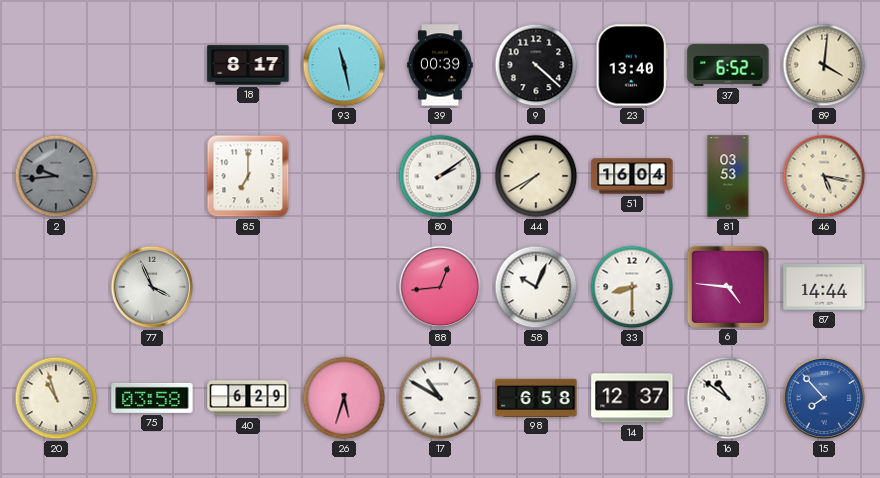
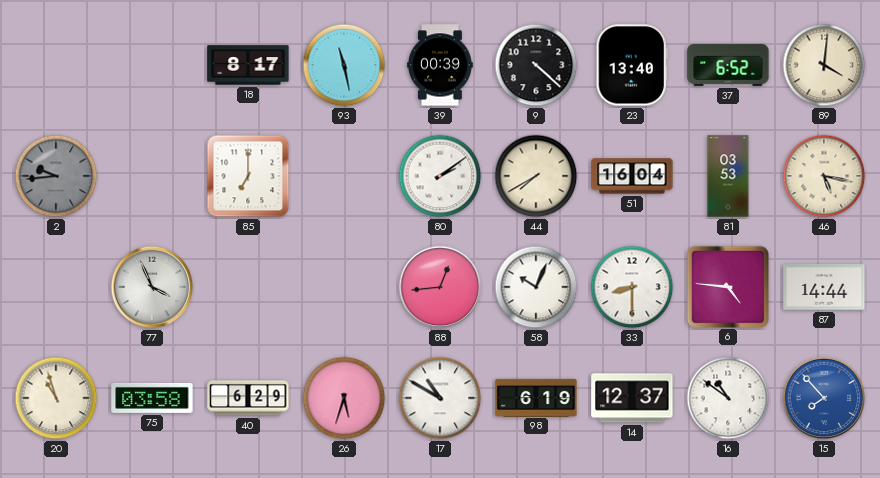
98: 6:58 -> 6:19 (536, 397)
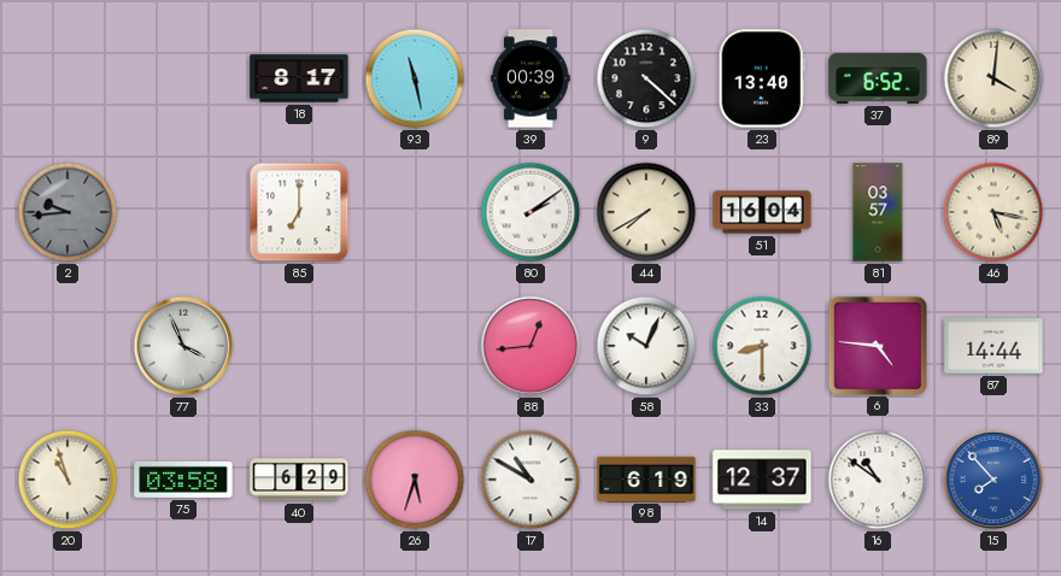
81: 03:53 -> 03:57 (878, 212)
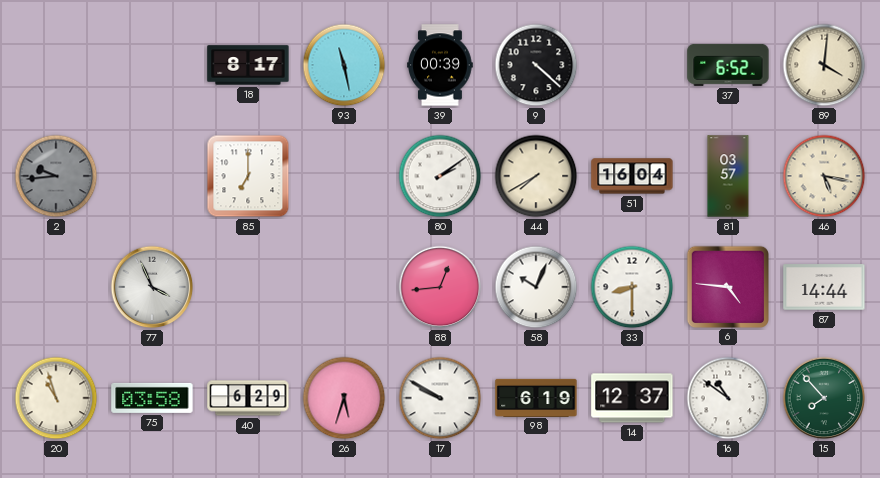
23: 13:40 -> none (762, 78)
17: 10:50 -> 9:50 (440, 398)
15 dial: blue -> green (824, 398)
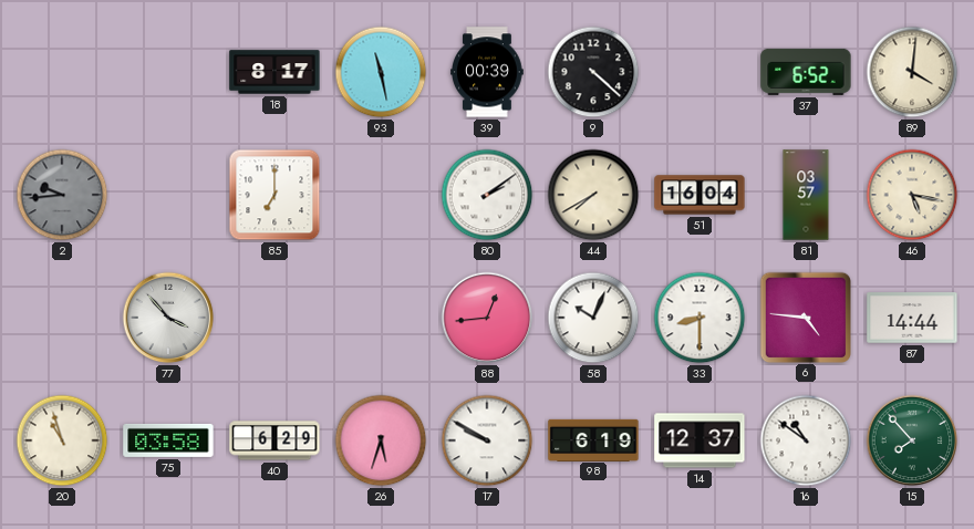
77: 3:56 -> 3:53 (168, 318)
